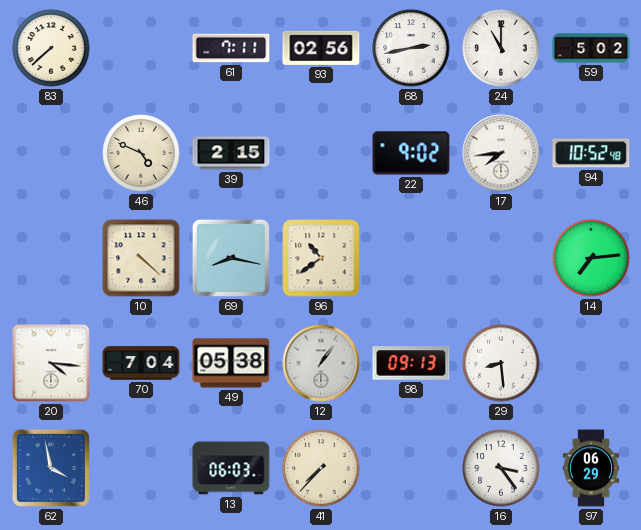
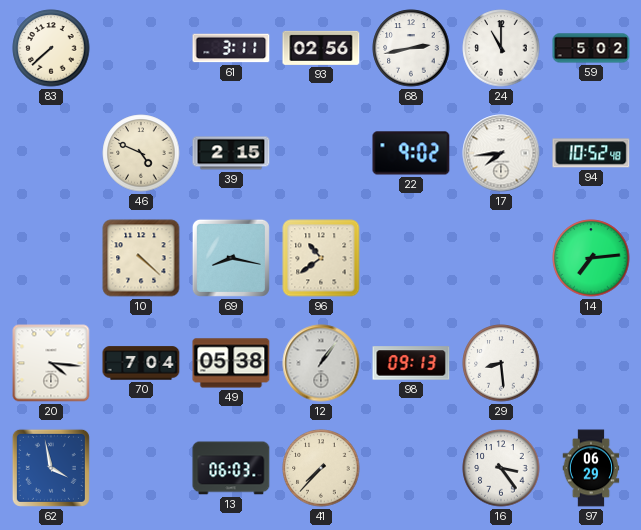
61: 7:11 -> 3:11 (231, 48)
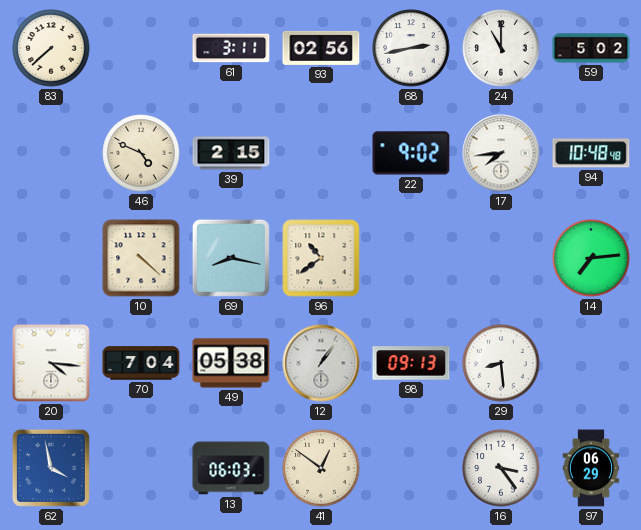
94: 10:52 -> 10:48 (591, 153)
41: 7:37 -> 12:51 (321, 468)
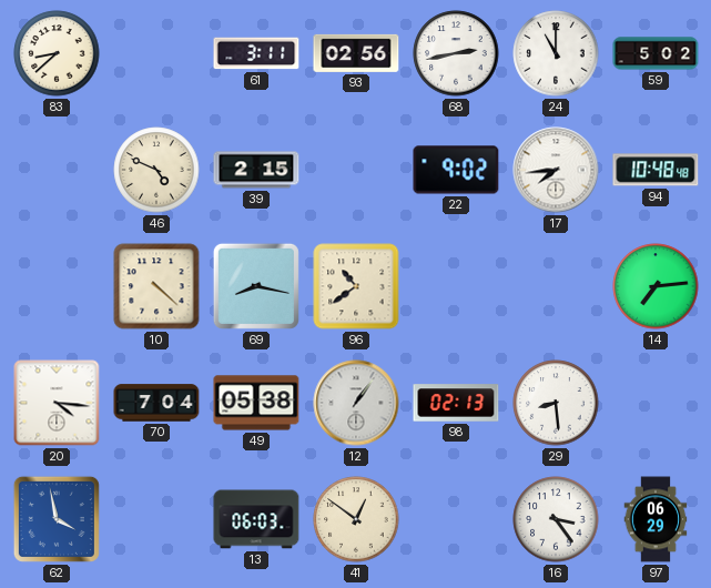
83: 7:38 -> 8:38 (57, 53)
98: 09:13 -> 02:13 (456, 403)
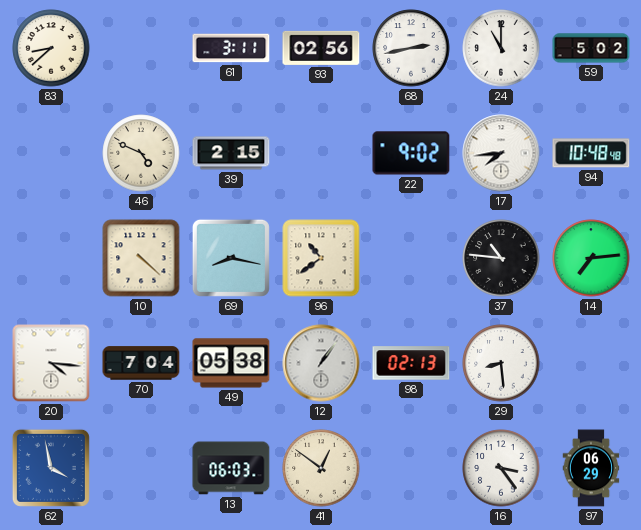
37: none -> 10:46 (501, 258)
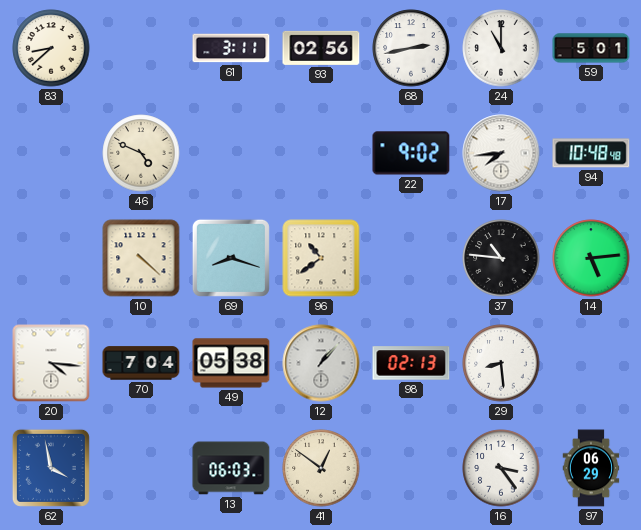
59: 5:02 -> 5:01 (591, 48)
39: 2:15 -> none (231, 153)
69: 8:17 -> 8:18 (231, 258)
14: 7:14 -> 5:14 (591, 258)
12: 1:06 -> 1:07 (321, 363)
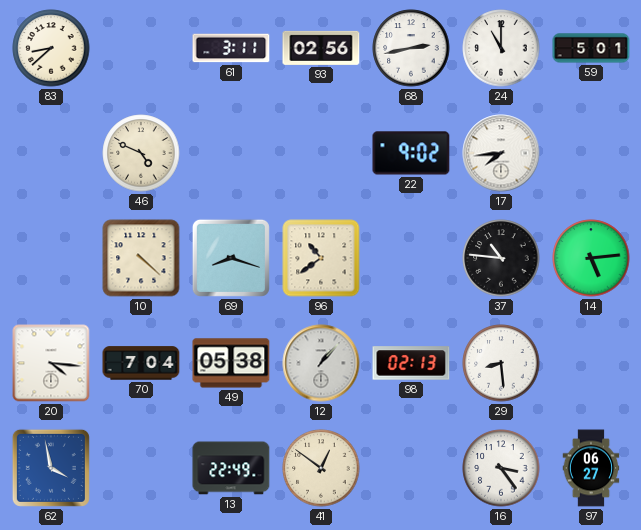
94: 10:48 -> none (591, 153)
13: 06:03 -> 22:49 (231, 468)
97: 06:29 -> 06:27 (591, 468)
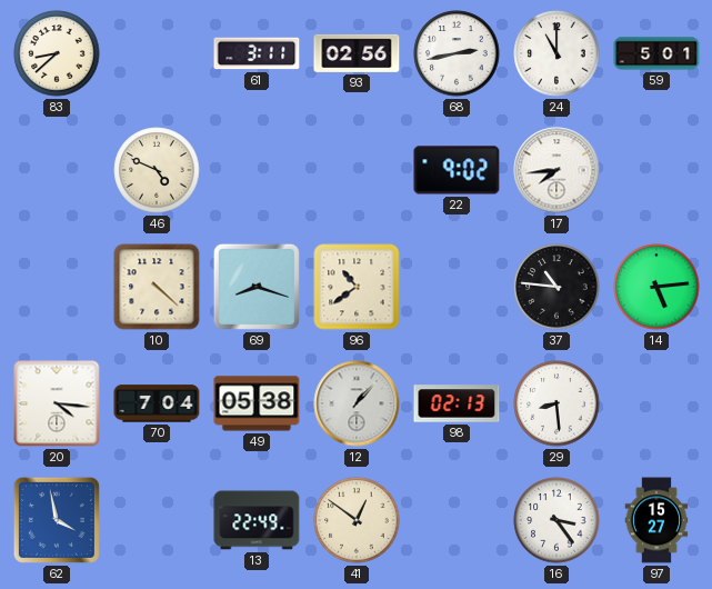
97: 06:27 -> 15:27 (656, 520)
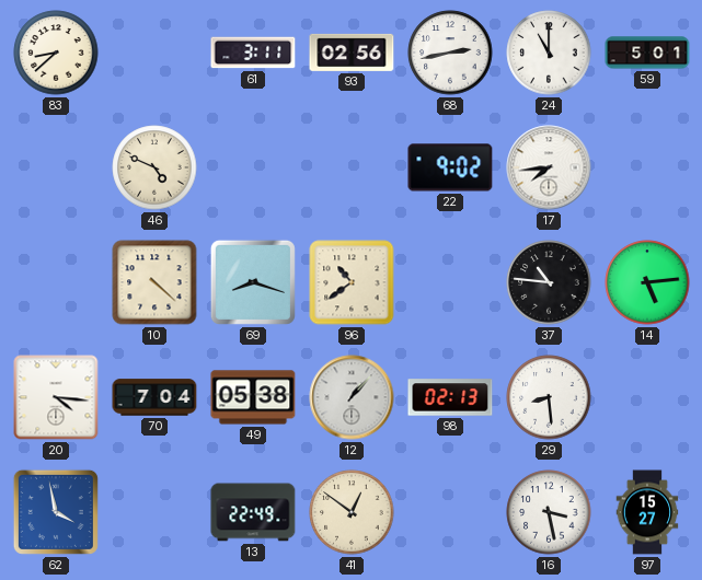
16: 3:24 -> 3:28 (549, 512)
